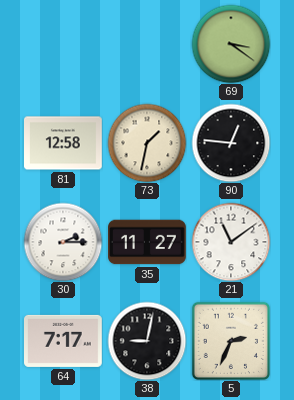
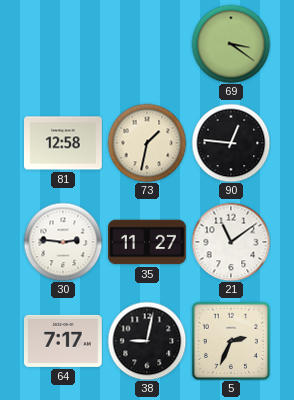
30: 2:15 -> 2:46 (63, 242)
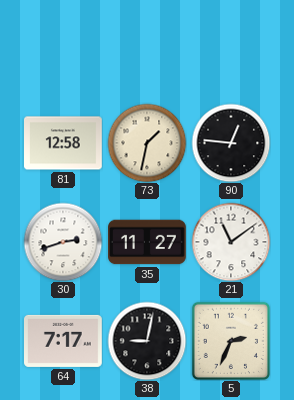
69: 3:21 -> none (231, 44)
30: 2:46 -> 2:42 (63, 242)
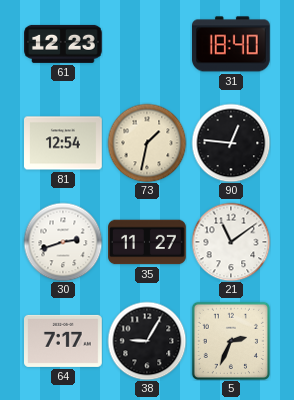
61: none -> 12:23 (64, 44)
31: none -> 18:40 (231, 44)
81: 12:58 -> 12:54 (64, 143)
38: 9:02 -> 9:05 (147, 341)
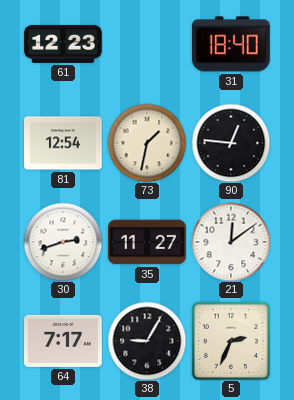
21: 11:09 -> 12:09 (231, 242)
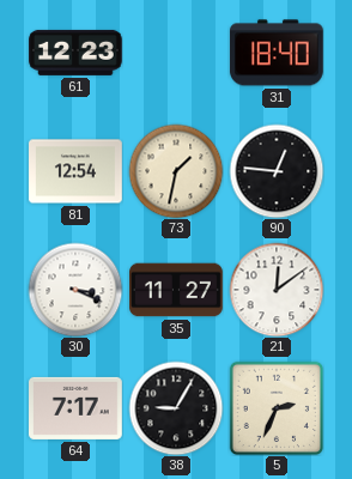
30: 2:42 -> 3:19 (75, 290)
